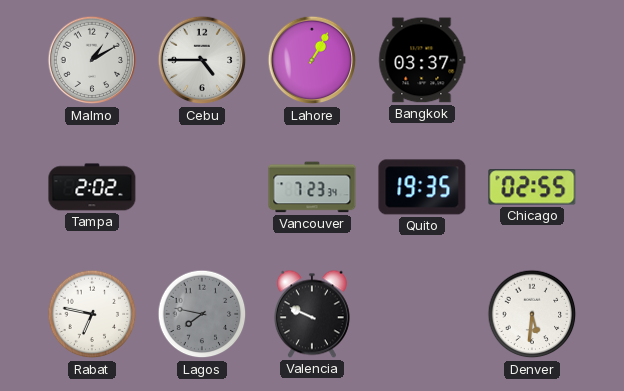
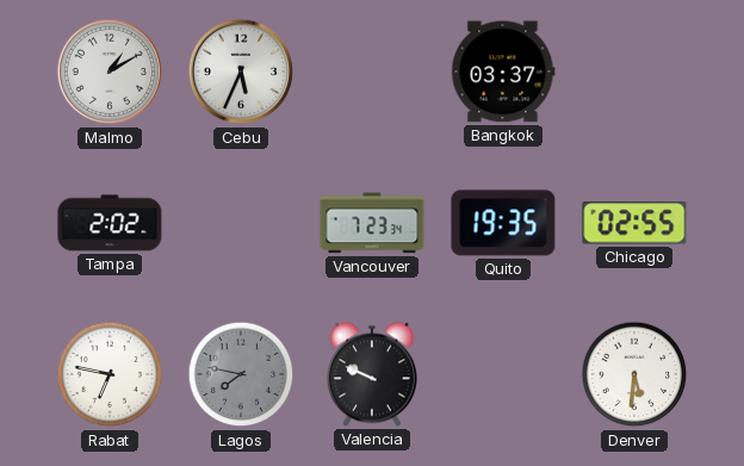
Cebu: 4:45 -> 5:34 (241, 72)
Lahore: 1:05 -> none (312, 60)
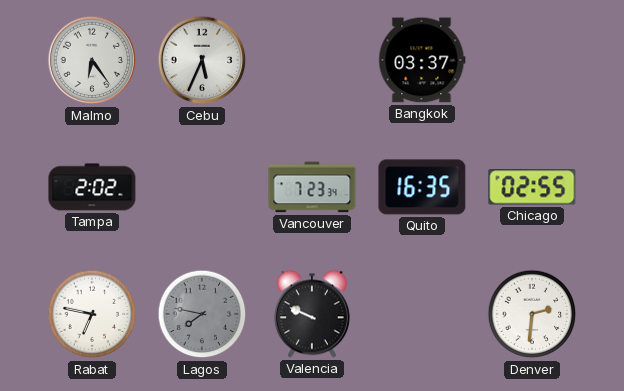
Malmo: 1:10 -> 6:24 (92, 60)
Quito: 19:35 -> 16:35 (422, 187)
Denver: 5:31 -> 2:31 (532, 314)
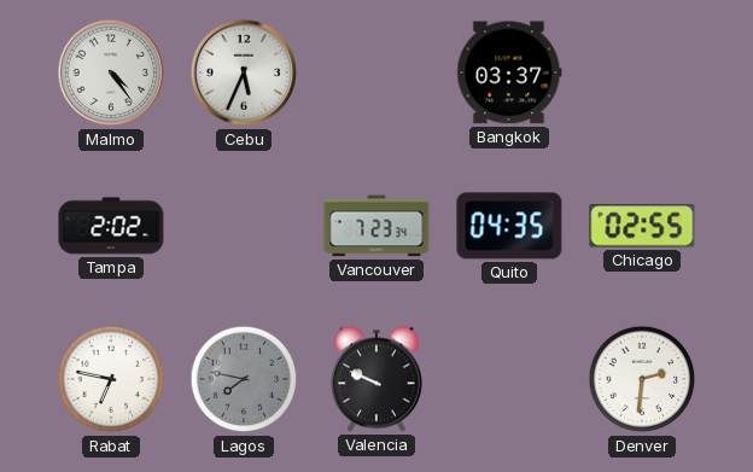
Malmo: 6:24 -> 4:24 (111, 72)
Quito: 16:35 -> 04:35 (509, 226)
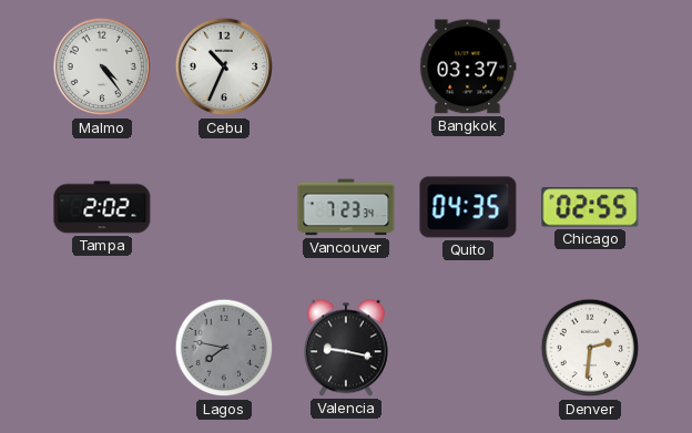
Cebu: 5:34 -> 10:34 (224, 66)
Rabat: 6:47 -> none (111, 379)
Valencia: 9:49 -> 9:17 (346, 348)
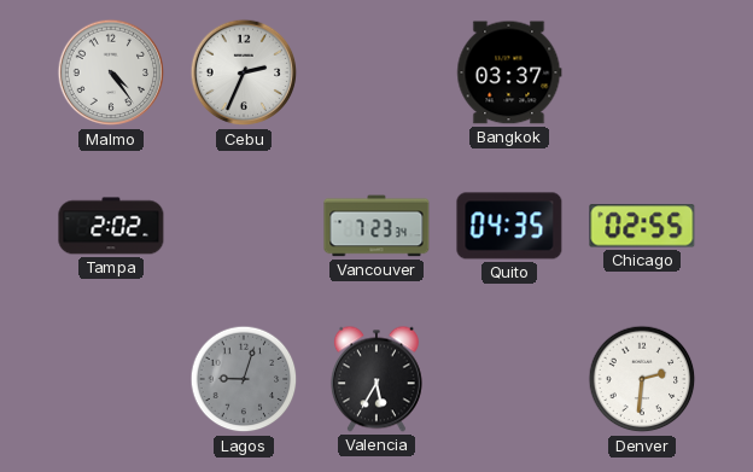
Cebu: 10:34 -> 2:34 (244, 72)
Lagos: 7:47 -> 9:03 (244, 379)
Valencia: 9:17 -> 5:35 (376, 379)
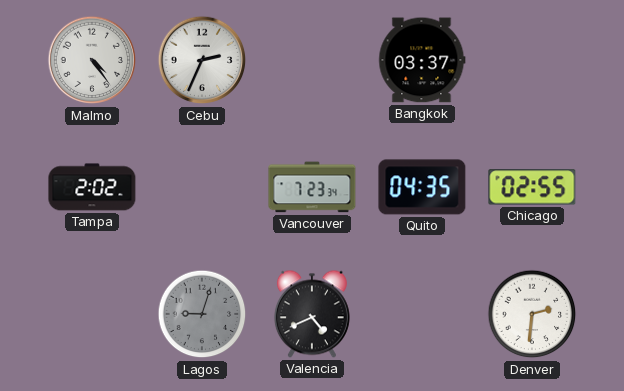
Valencia: 5:35 -> 4:41 (312, 314)
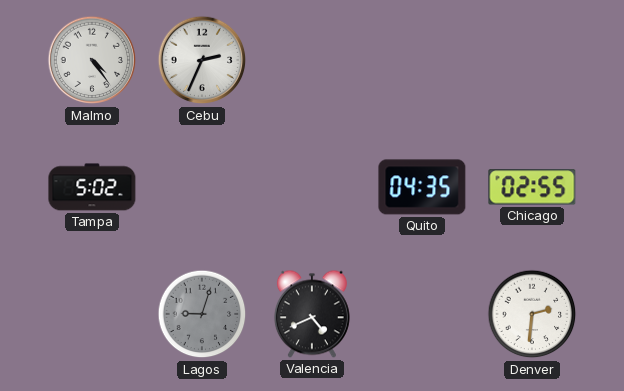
Bangkok: 03:37 -> none (422, 60)
Tampa: 2:02 -> 5:02 (92, 187)
Vancouver: 7:23 -> none (312, 187)
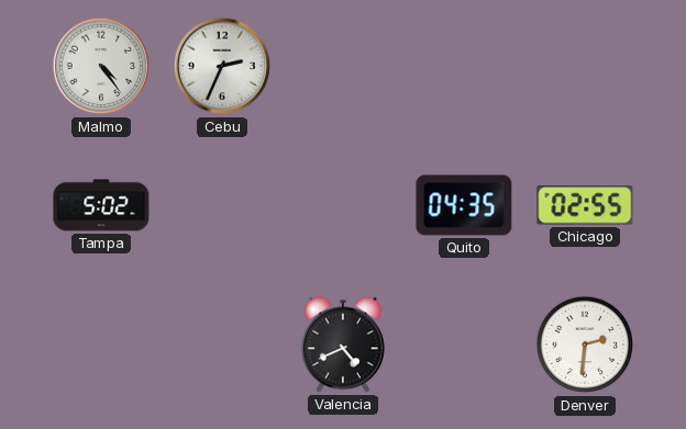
Lagos: 9:03 -> none (202, 314)
